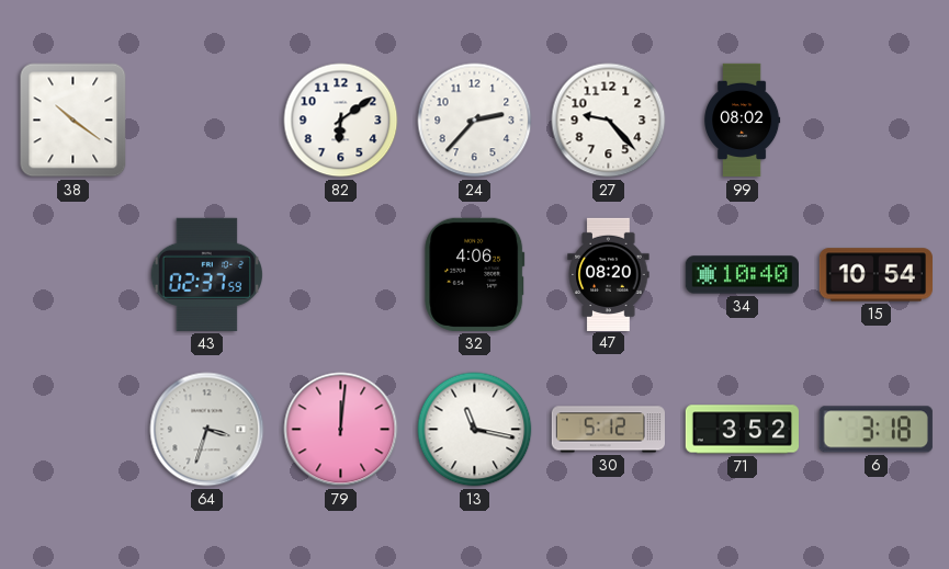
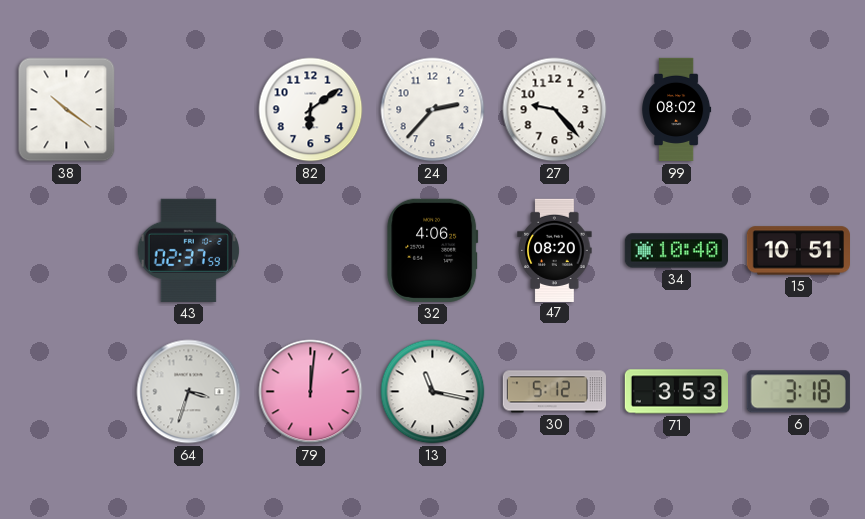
15: 10:54 -> 10:51 (798, 251)
71: 3:52 -> 3:53 (676, 392)
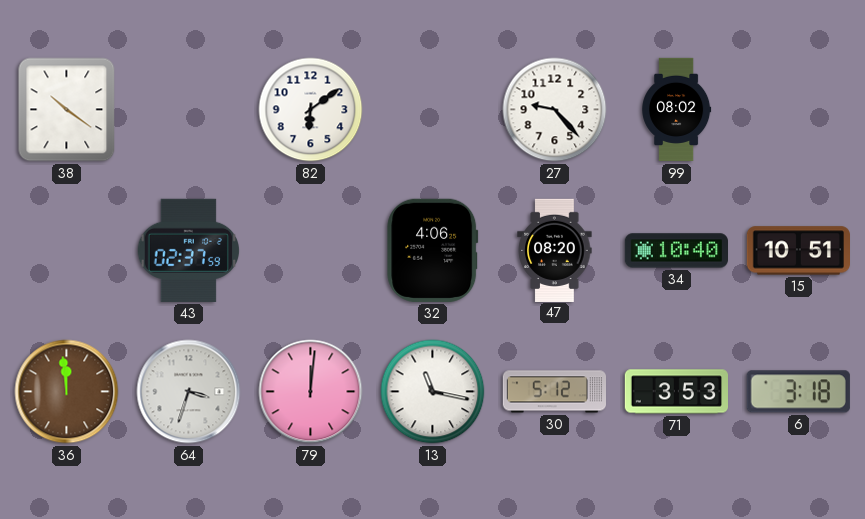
24: 2:37 -> none (433, 110)
36: none -> 11:59 (67, 392)
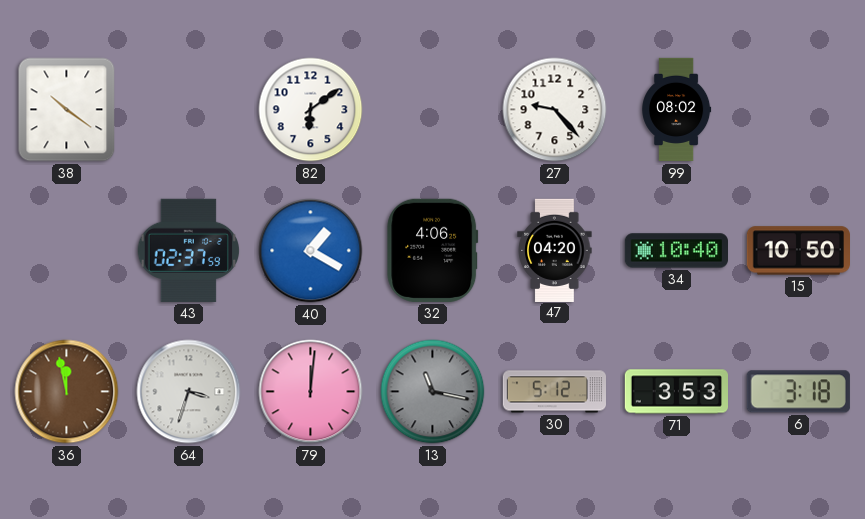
40: none -> 1:20 (311, 251)
47: 08:20 -> 04:20 (555, 250)
15: 10:51 -> 10:50 (798, 251)
36: 11:59 -> 11:58 (67, 392)
13 dial: white -> grey (433, 392)
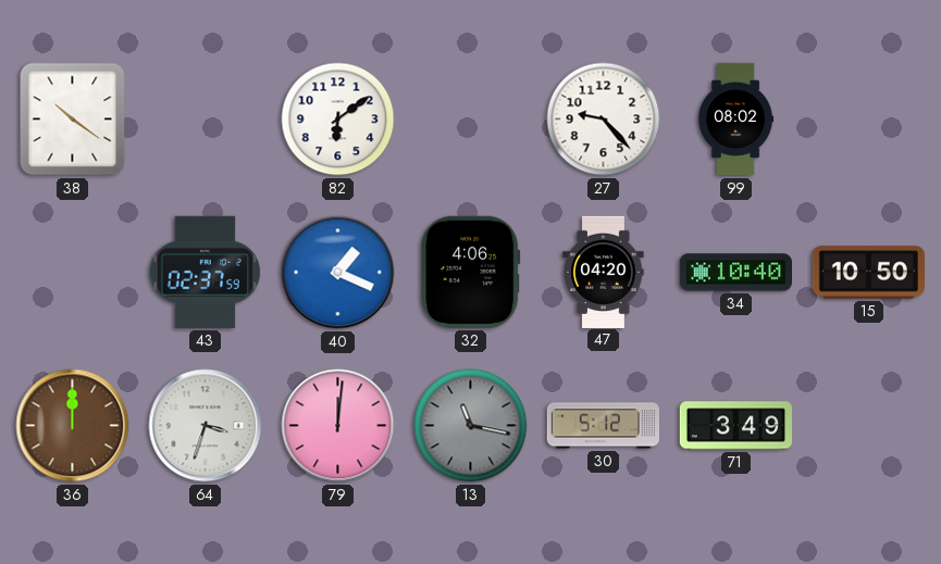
40: 1:20 -> 1:19 (338, 273)
36: 11:58 -> 12:00 (73, 426)
71: 3:53 -> 3:49 (735, 426)
6: 3:18 -> none (798, 392)
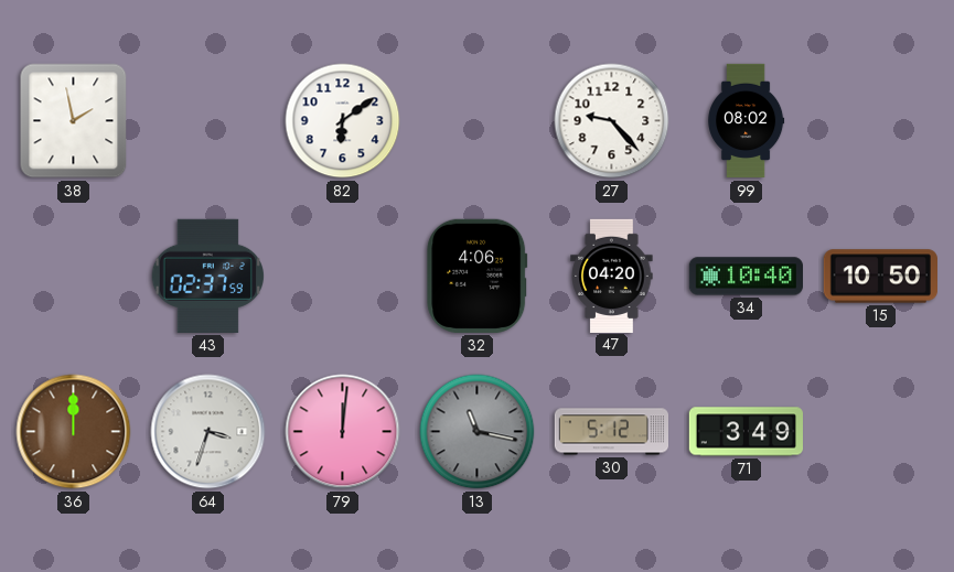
38: 10:21 -> 1:58 (74, 121)
40: 1:19 -> none (338, 273)
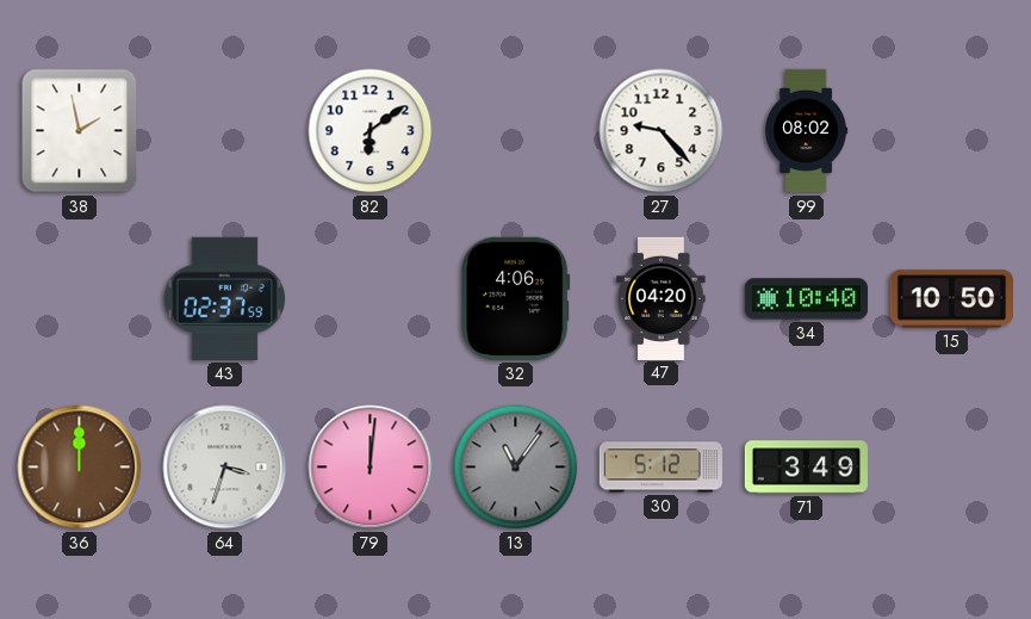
13: 11:17 -> 11:06 (516, 468)
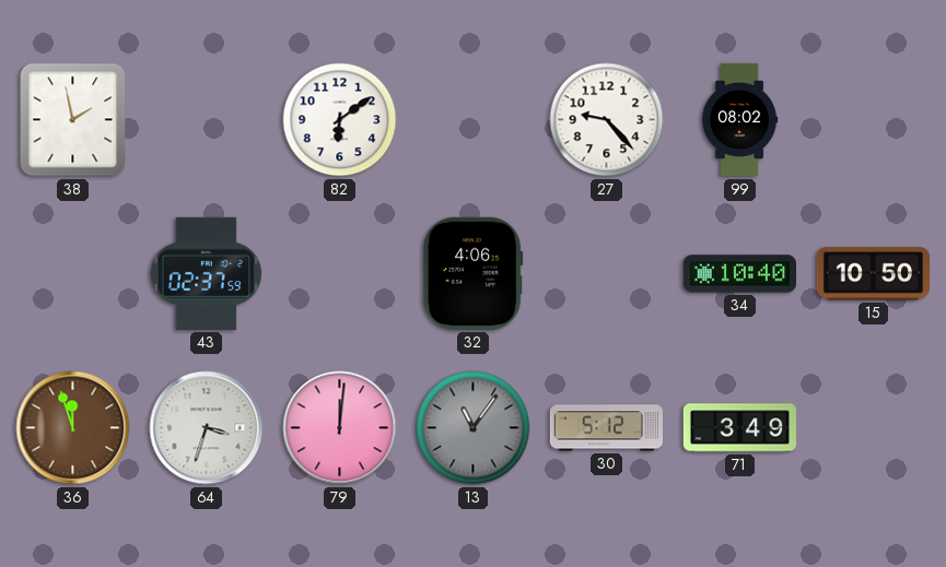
47: 04:20 -> none (662, 298)
36: 12:00 -> 11:57 (73, 428)
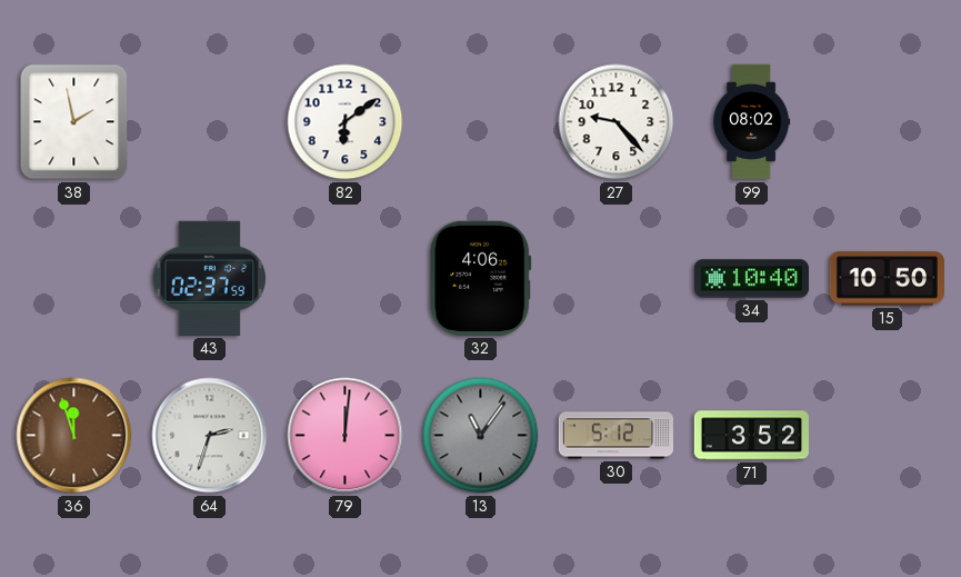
64: 3:33 -> 2:33 (210, 436)
71: 3:49 -> 3:52 (751, 436)
